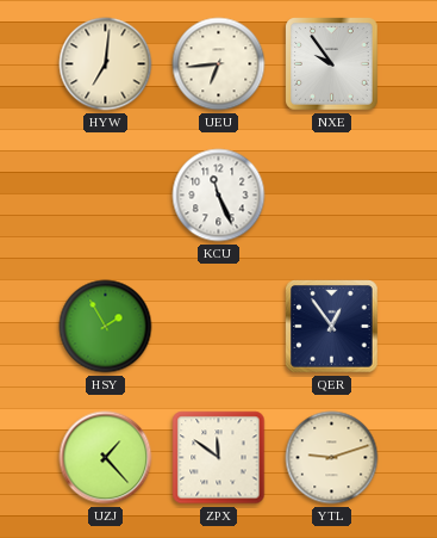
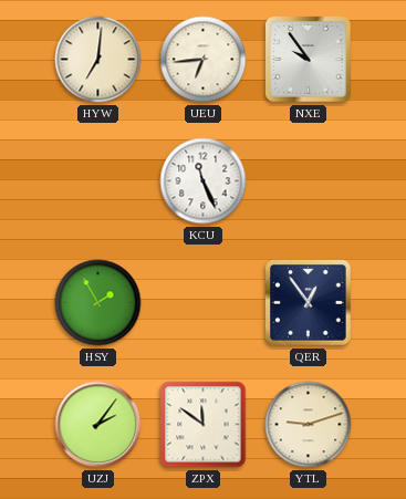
UZJ: 1:23 -> 2:06 (98, 425)
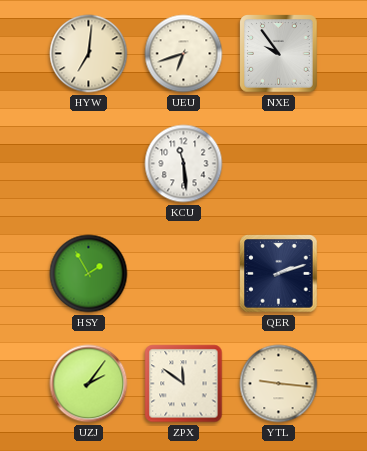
UEU: 6:44 -> 6:42 (184, 54)
KCU: 11:26 -> 11:29 (184, 164)
QER: 12:54 -> 2:12 (279, 274)
YTL: 9:12 -> 9:16 (279, 384)
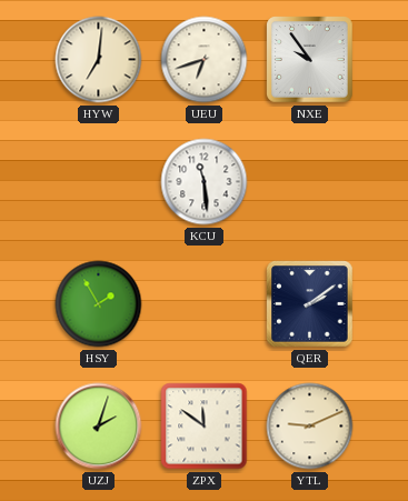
QER: 2:12 -> 2:09 (310, 304)
UZJ: 2:06 -> 2:03 (99, 427)
YTL: 9:16 -> 9:11 (310, 427)
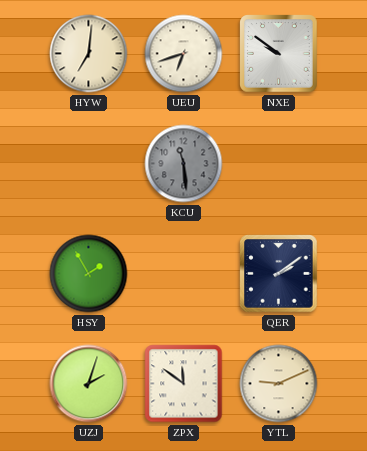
NXE: 9:54 -> 9:51 (279, 54)
KCU dial: white -> grey (184, 164)
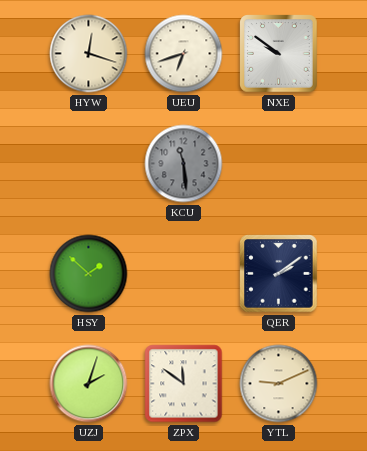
HYW: 7:01 -> 12:18 (89, 54)
HSY: 1:55 -> 1:52 (89, 274)
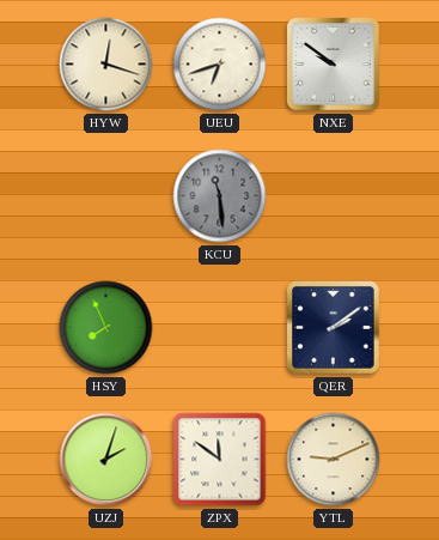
HSY: 1:52 -> 7:56 (106, 328)
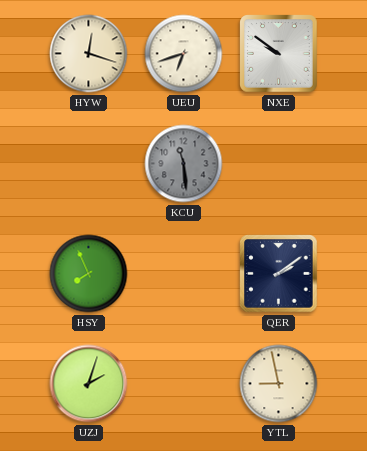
ZPX: 11:51 -> none (220, 460)
YTL: 9:11 -> 8:58 (279, 384)
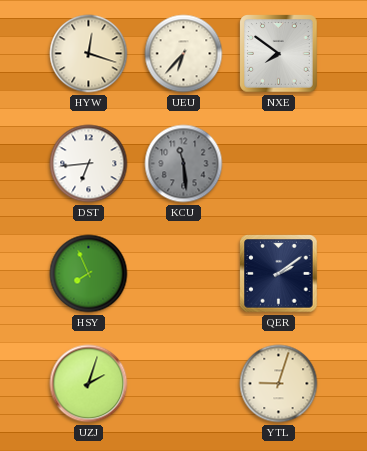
UEU: 6:42 -> 6:37 (184, 54)
NXE: 9:51 -> 7:51 (279, 54)
DST: none -> 6:44 (89, 164)
YTL: 8:58 -> 9:03 (279, 384)
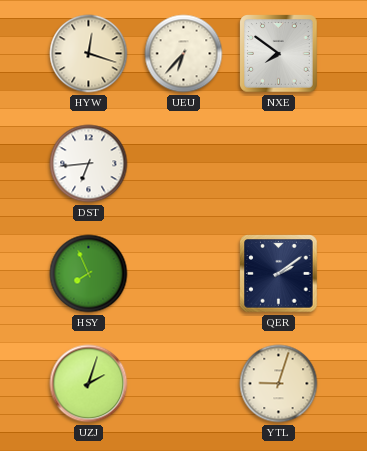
KCU: 11:29 -> none (184, 164)
